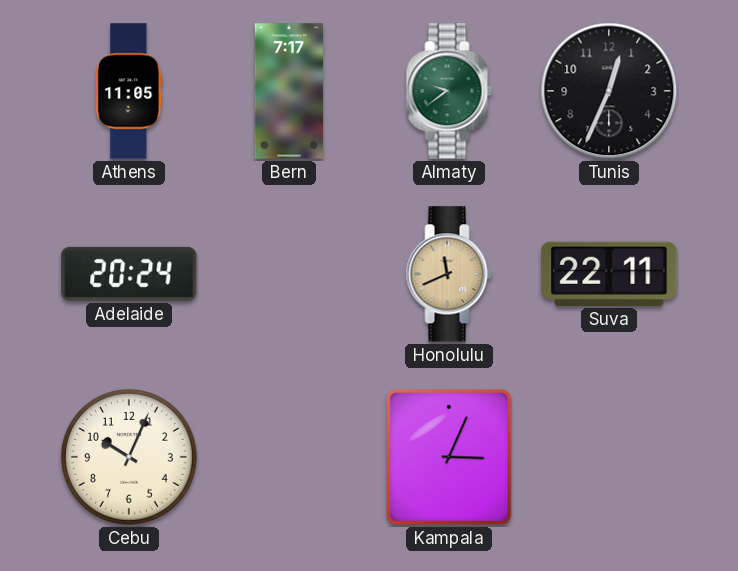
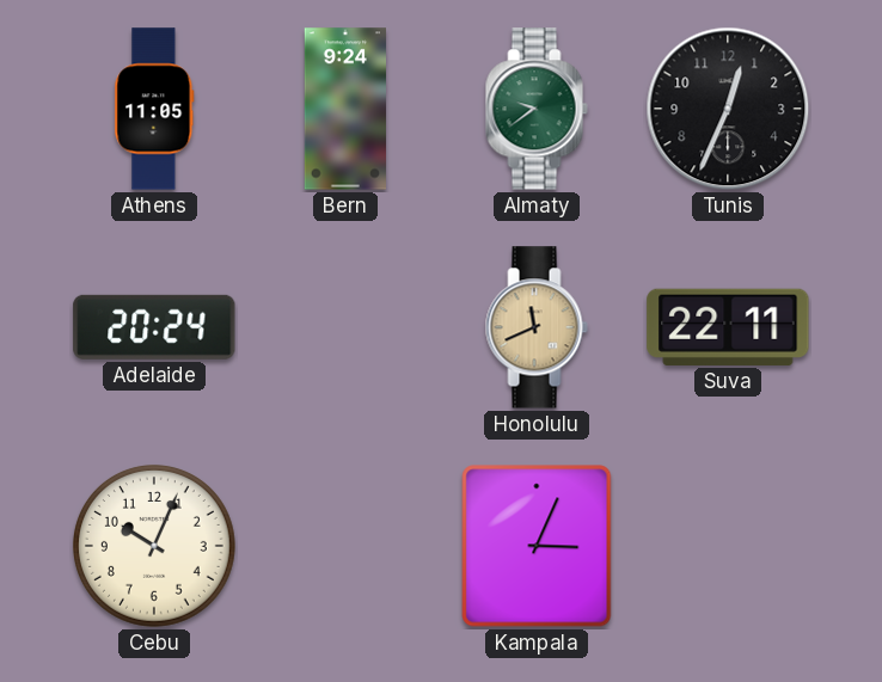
Bern: 7:17 -> 9:24 (344, 109)
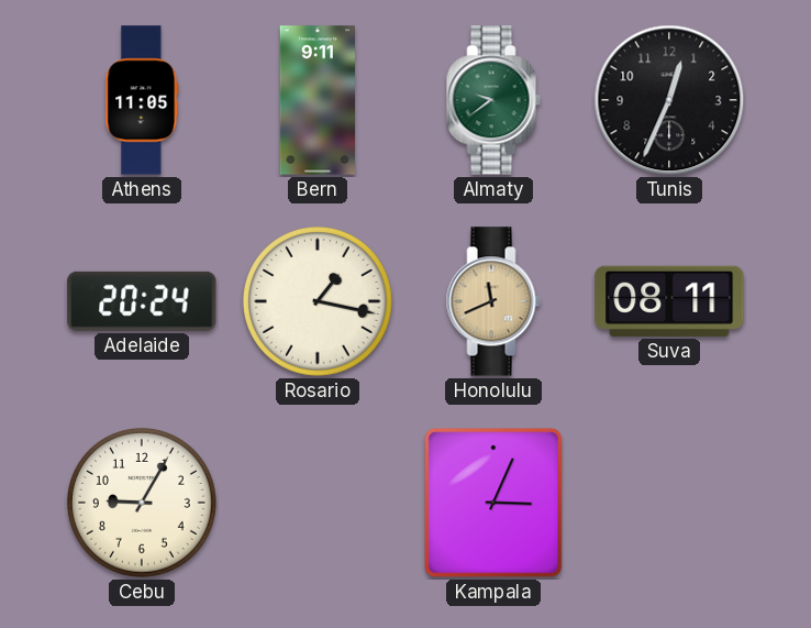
Bern: 9:24 -> 9:11 (316, 100)
Rosario: none -> 1:17 (318, 301)
Suva: 22:11 -> 08:11 (669, 301)
Cebu: 10:04 -> 9:05 (142, 503)
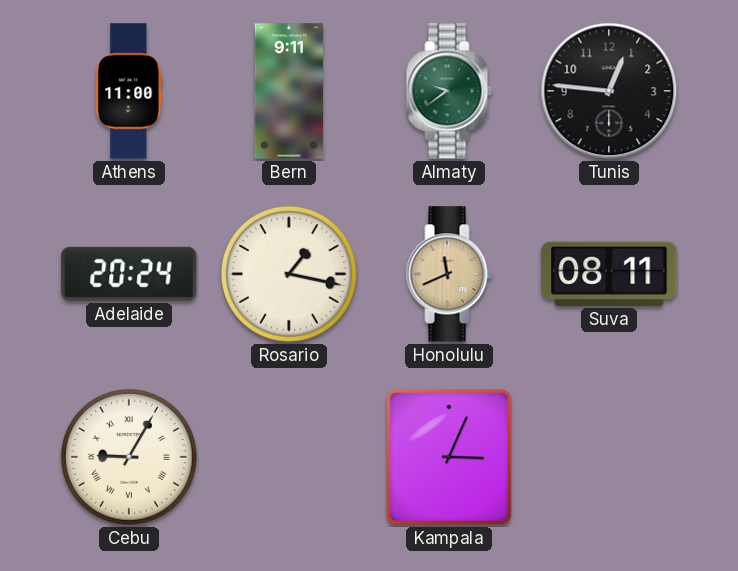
Athens: 11:05 -> 11:00 (129, 91)
Tunis: 12:34 -> 12:46 (609, 91)
Cebu numerals: Arabic -> Roman (129, 457)
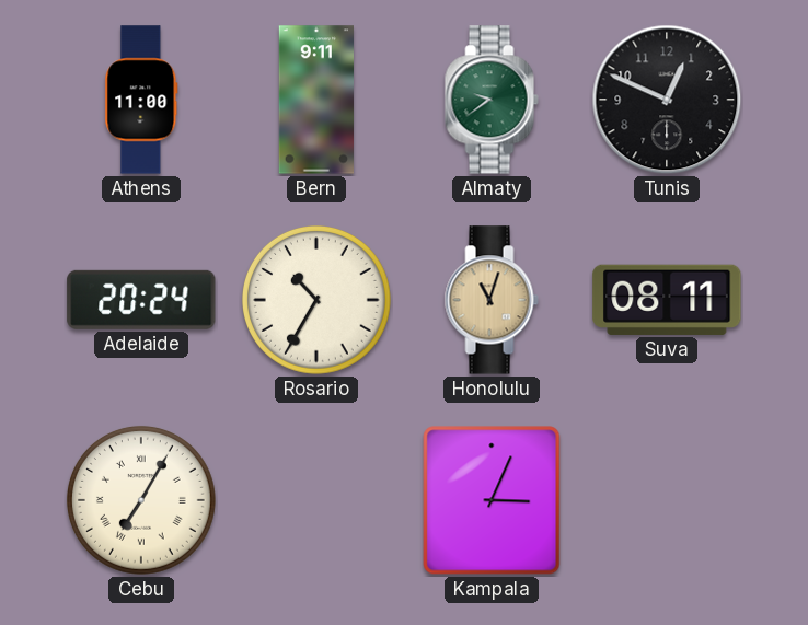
Tunis: 12:46 -> 12:49 (667, 100)
Rosario: 1:17 -> 10:35 (316, 300)
Honolulu: 11:41 -> 11:03 (492, 300)
Cebu: 9:05 -> 7:05 (141, 500)
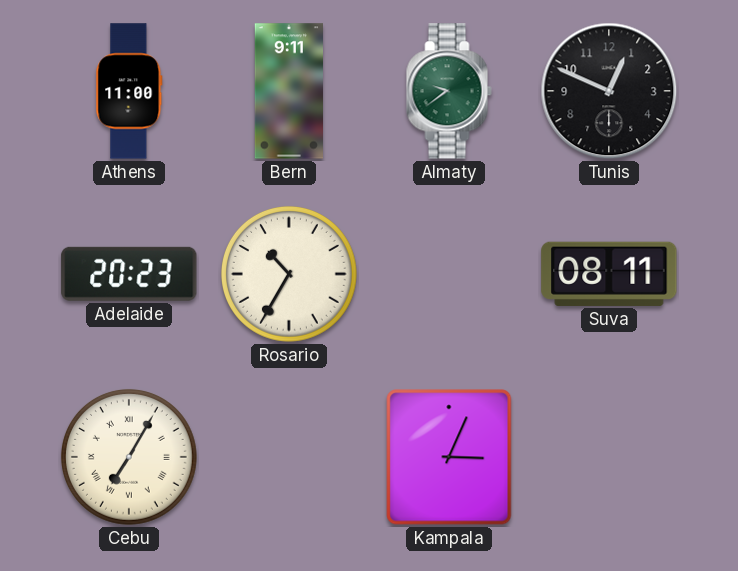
Adelaide: 20:24 -> 20:23 (129, 274)
Honolulu: 11:03 -> none (492, 300)
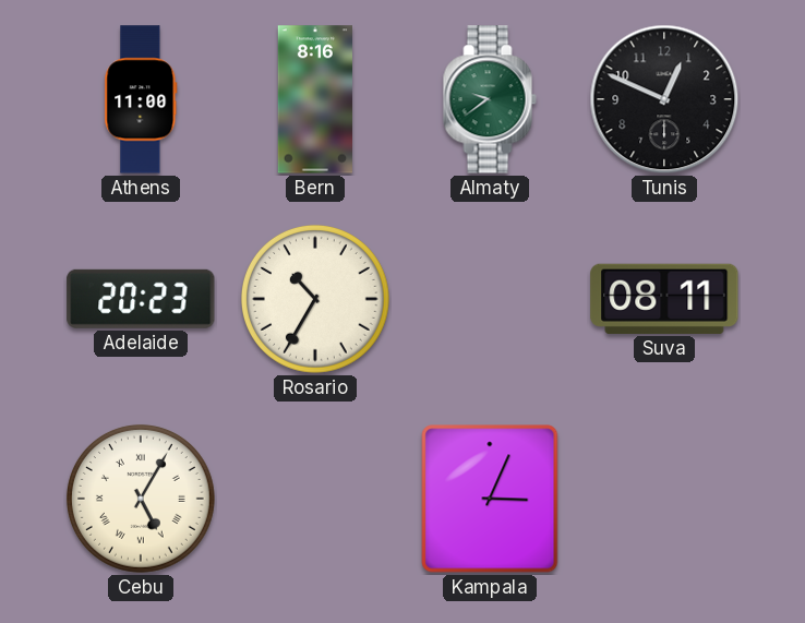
Bern: 9:11 -> 8:16 (314, 99)
Cebu: 7:05 -> 5:05 (141, 499)
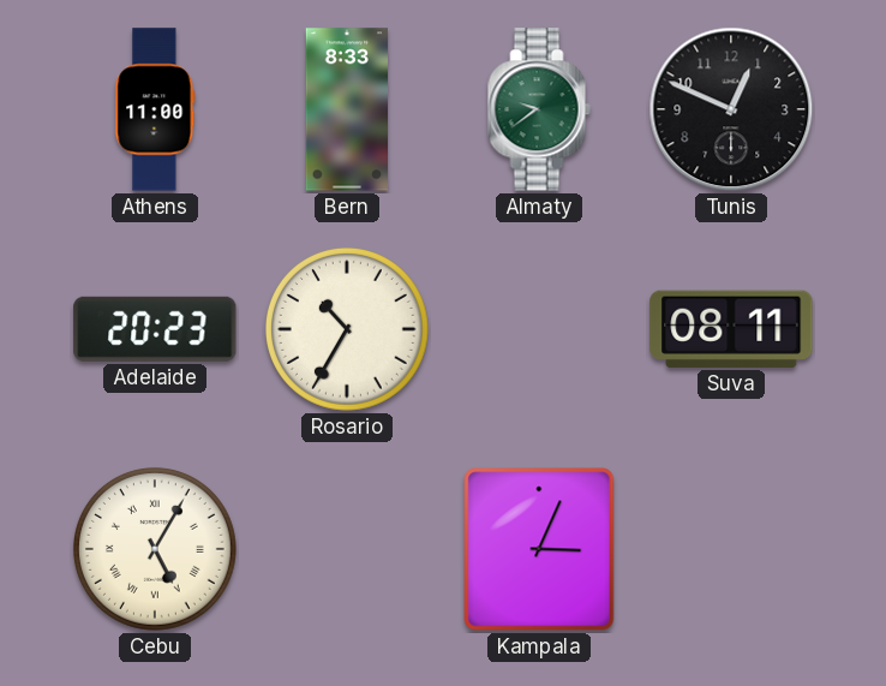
Bern: 8:16 -> 8:33 (346, 109)
